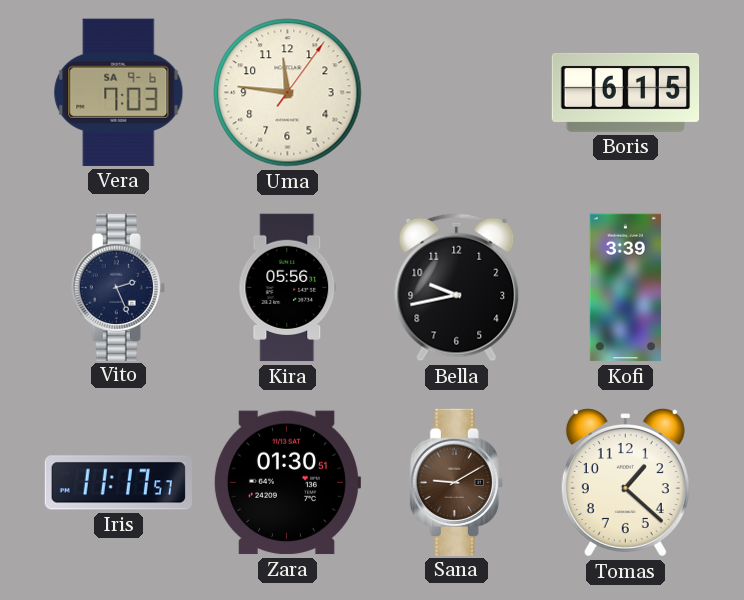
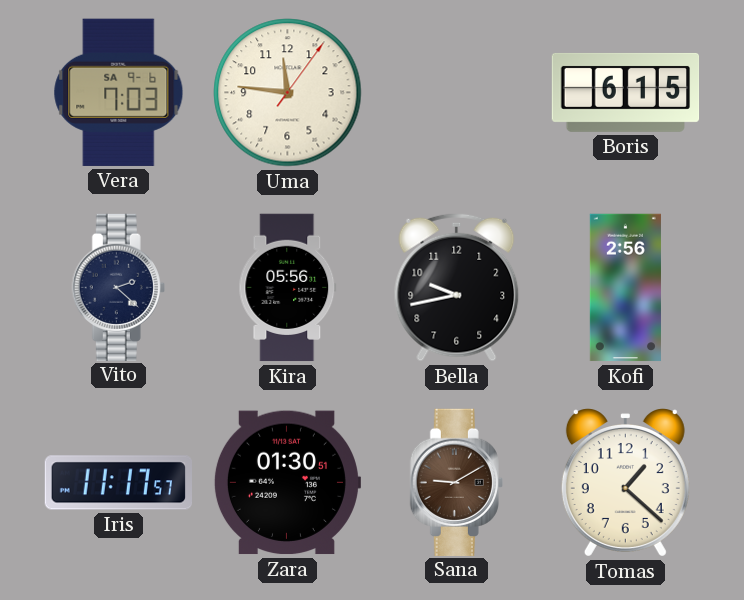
Vito: 2:26 -> 2:22 (118, 287)
Kofi: 3:39 -> 2:56 (625, 288)
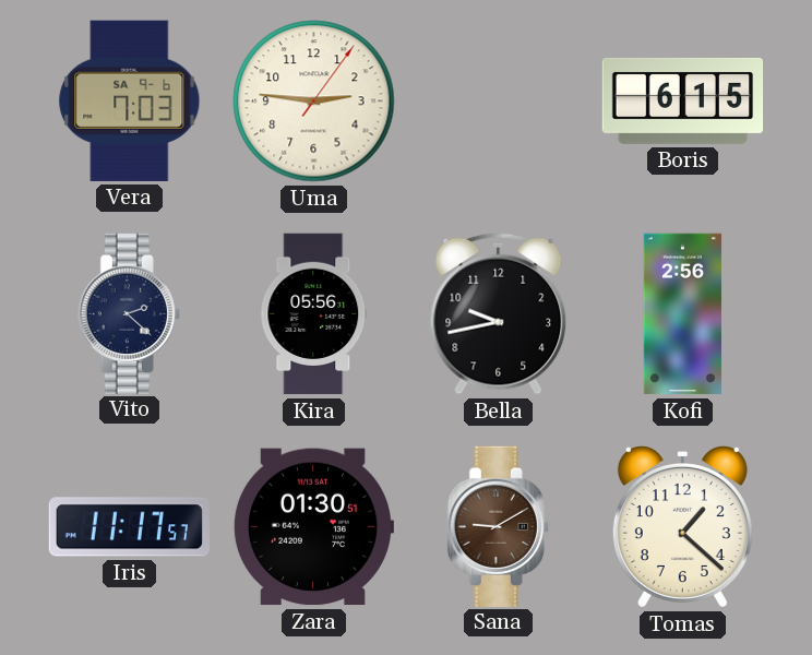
Uma: 11:46 -> 2:46 (314, 102)
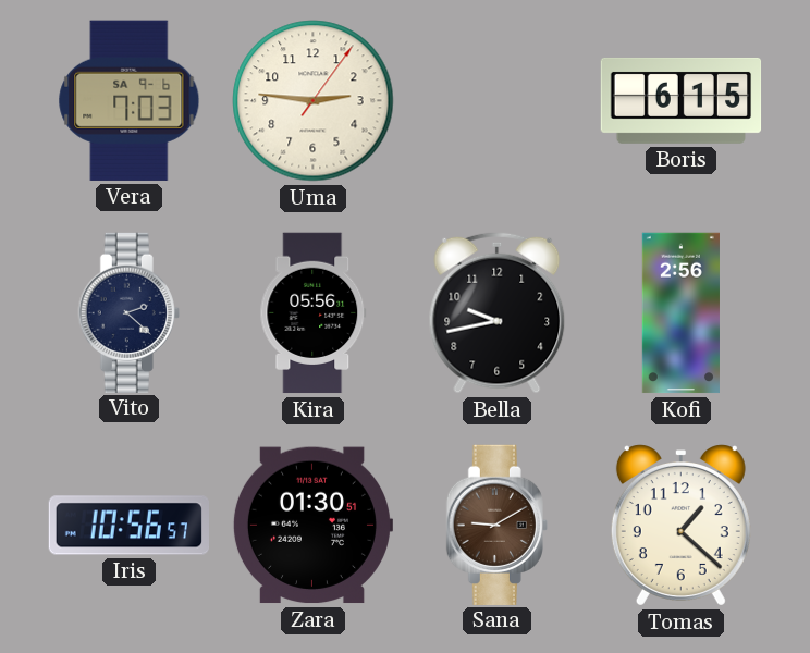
Iris: 11:17 -> 10:56 (128, 526)
